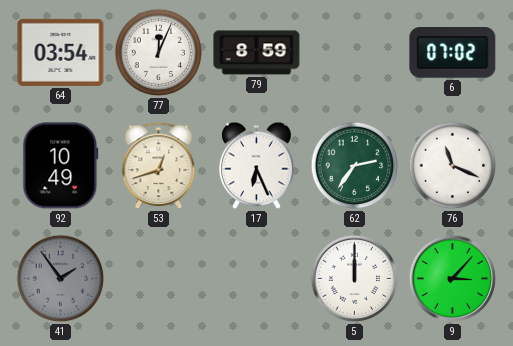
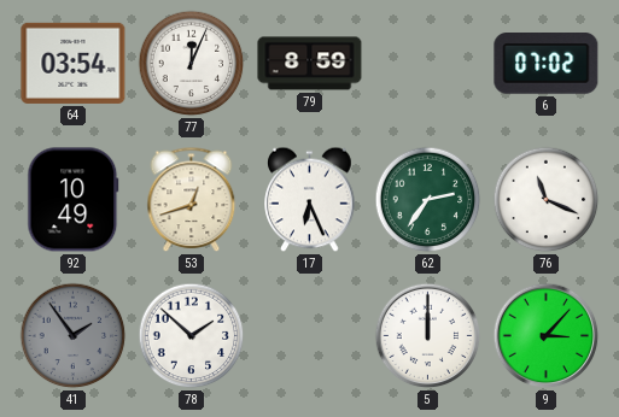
78: none -> 1:52 (192, 336)
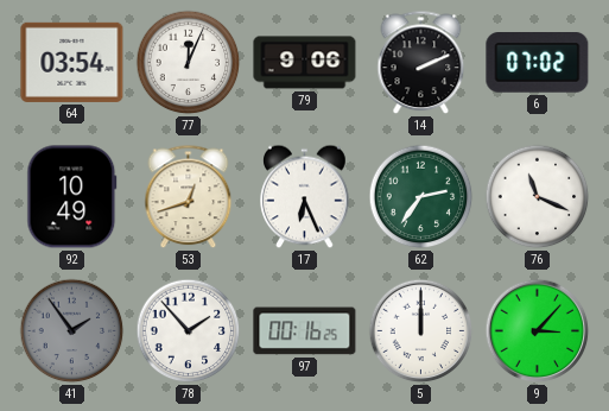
79: 8:59 -> 9:06 (305, 63)
14: none -> 2:11 (421, 63)
78: 1:52 -> 1:53 (189, 331)
97: none -> 00:16 (305, 331)
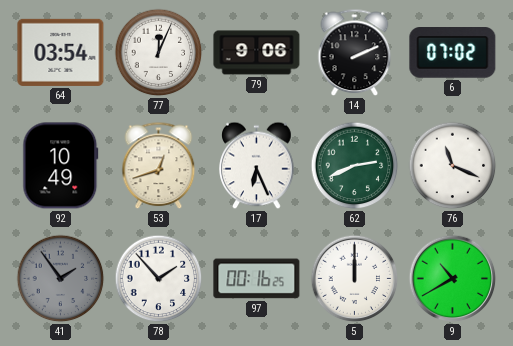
62: 2:36 -> 2:41 (355, 166)
9: 3:07 -> 10:40 (453, 279)
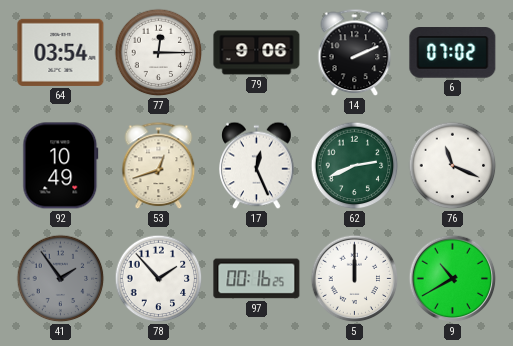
77: 12:04 -> 12:15 (159, 53)
17: 6:26 -> 12:26 (257, 166)
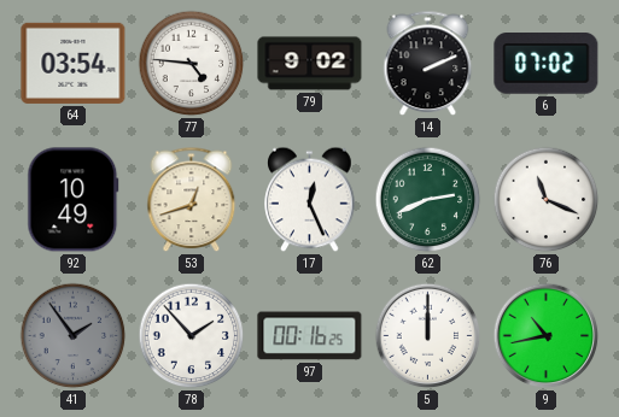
77: 12:15 -> 4:46 (192, 64)
79: 9:06 -> 9:02 (310, 64)
9: 10:40 -> 10:43 (547, 336)
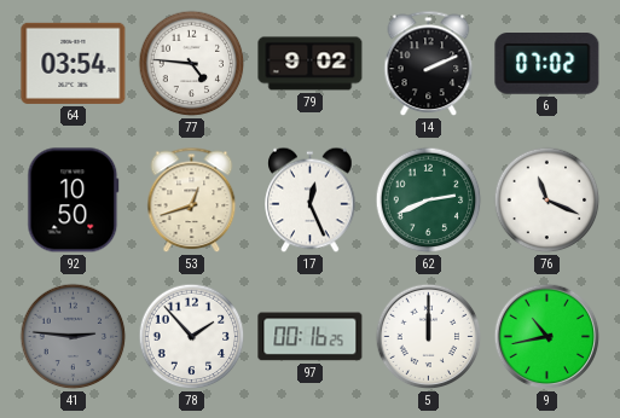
92: 10:49 -> 10:50 (74, 201)
41: 1:54 -> 2:46 (74, 337)
